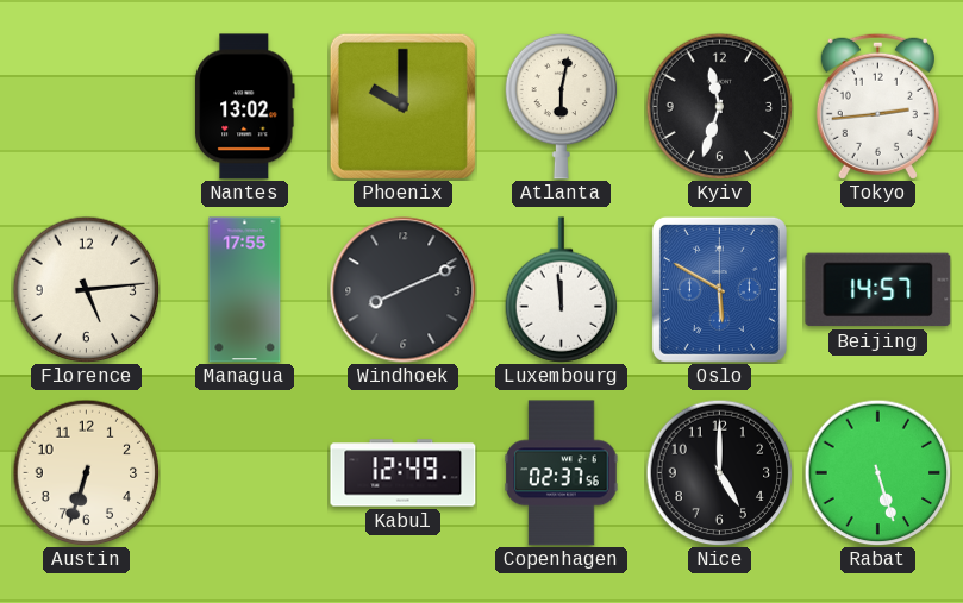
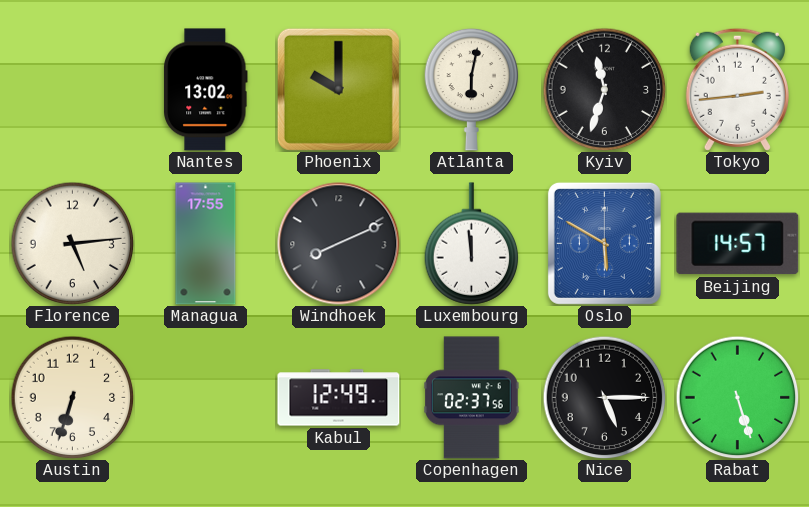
Nice: 5:00 -> 5:15 (604, 397)
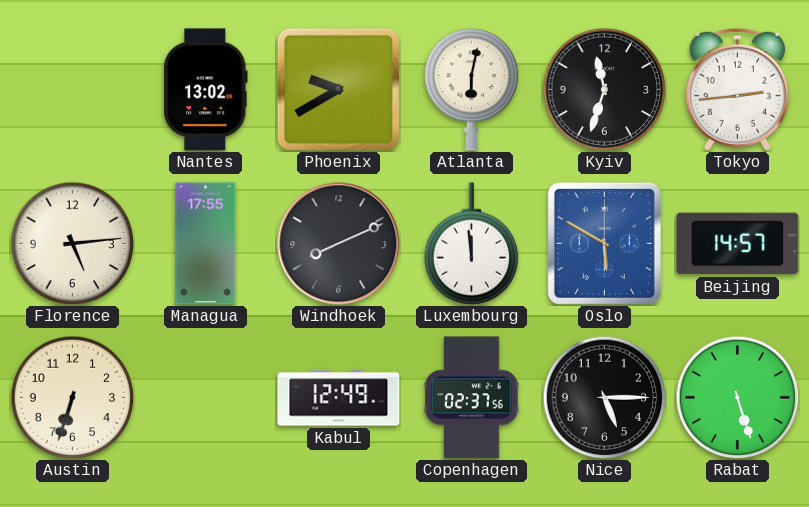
Phoenix: 10:00 -> 9:40 (338, 89)
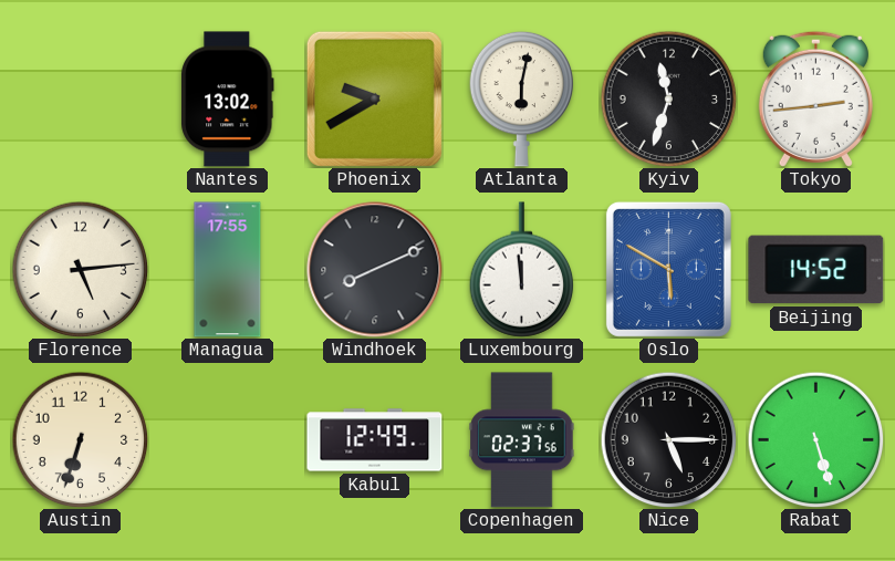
Beijing: 14:57 -> 14:52 (816, 270)
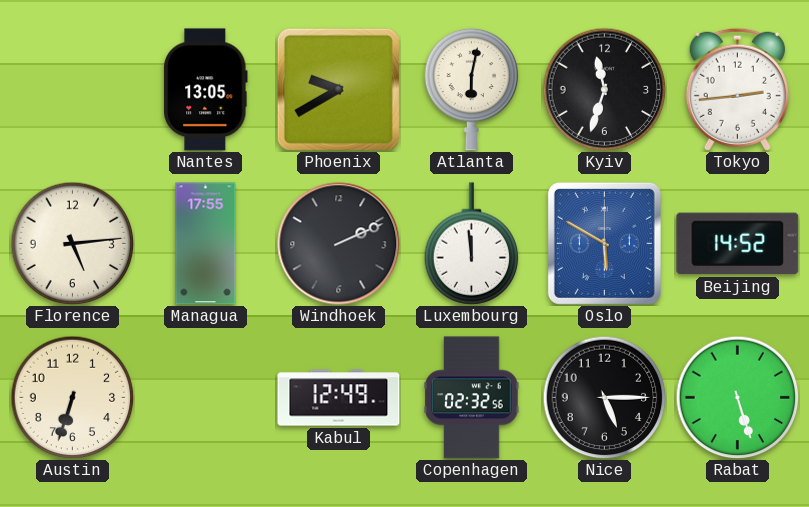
Nantes: 13:02 -> 13:05 (206, 90)
Windhoek: 8:11 -> 2:11 (339, 244)
Copenhagen: 02:37 -> 02:32 (472, 398)
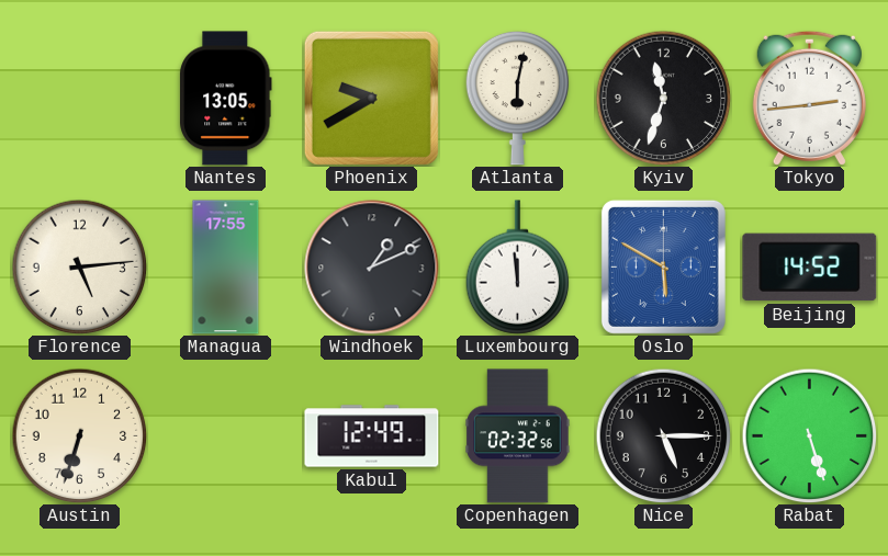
Windhoek: 2:11 -> 1:11 (372, 268)
